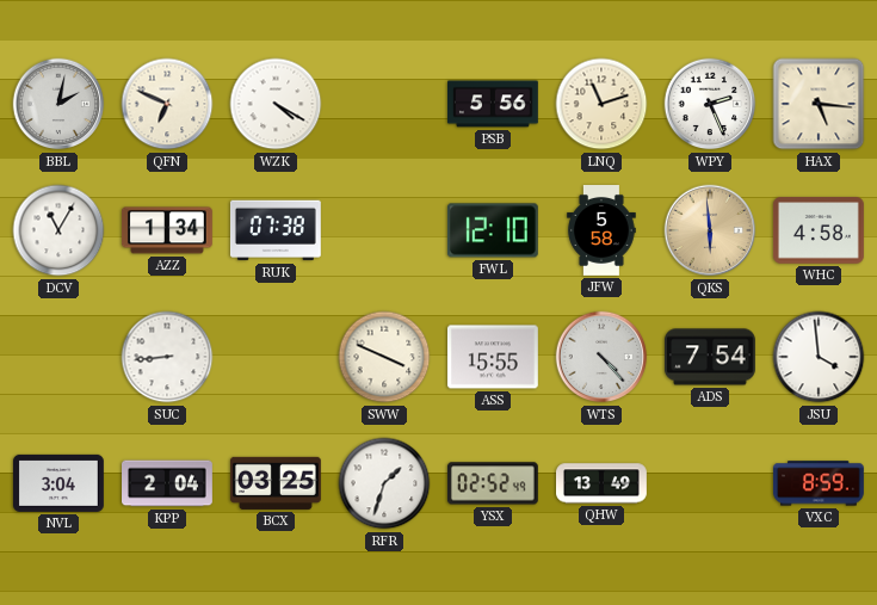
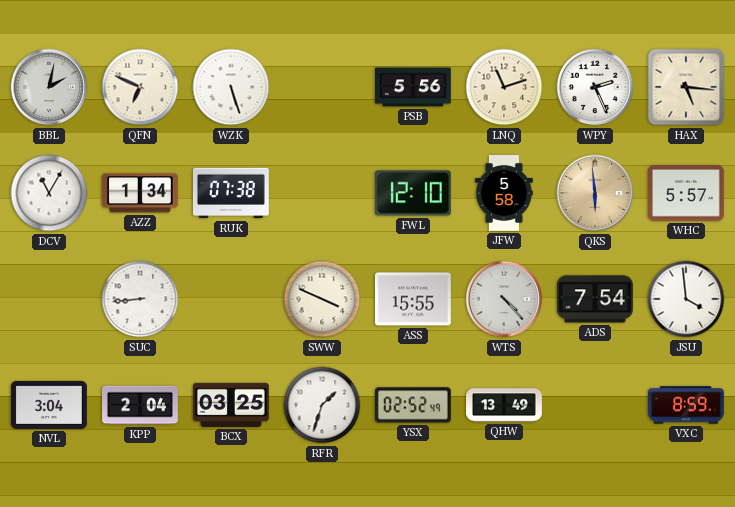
WZK: 4:20 -> 5:27 (231, 87)
WHC: 4:58 -> 5:57 (686, 193)
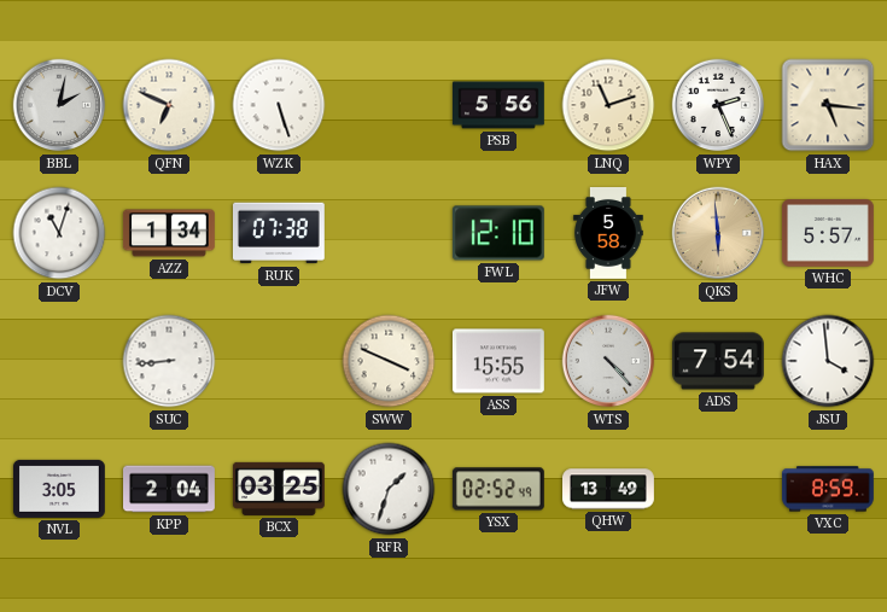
DCV: 11:05 -> 11:03 (59, 233)
NVL: 3:04 -> 3:05 (59, 489)
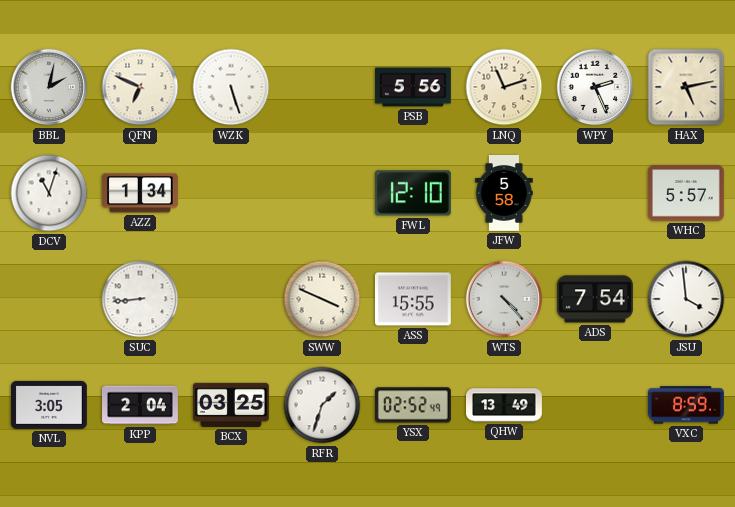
HAX: 5:16 -> 5:13 (686, 87)
RUK: 07:38 -> none (279, 233)
QKS: 5:59 -> none (718, 233)
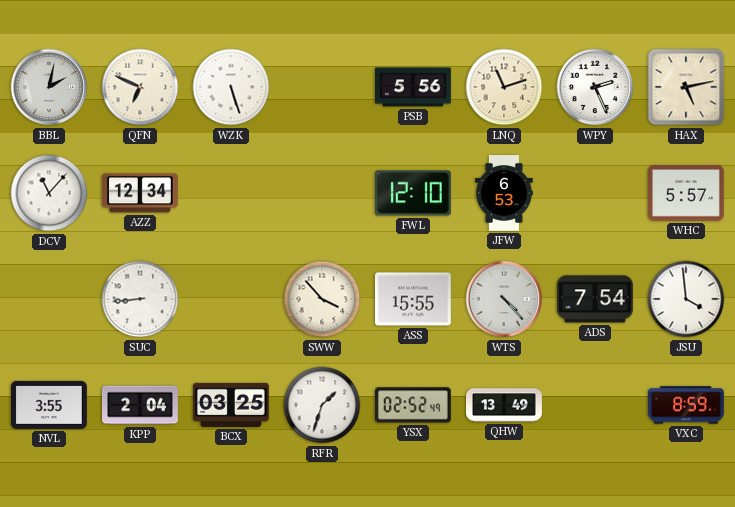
DCV: 11:03 -> 11:07 (49, 193)
AZZ: 1:34 -> 12:34 (141, 193)
JFW: 5:58 -> 6:53 (504, 194)
SWW: 3:49 -> 3:53 (322, 299)
NVL: 3:05 -> 3:55 (49, 405)
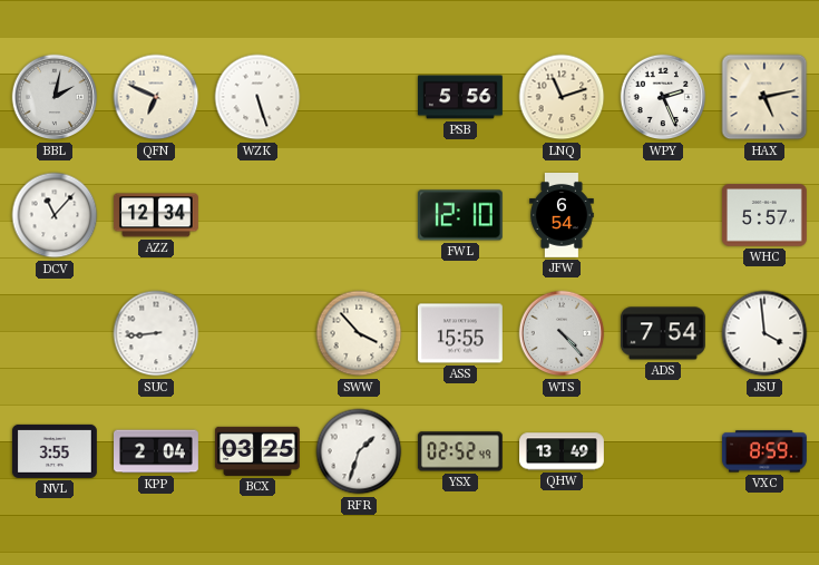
JFW: 6:53 -> 6:54 (562, 216)
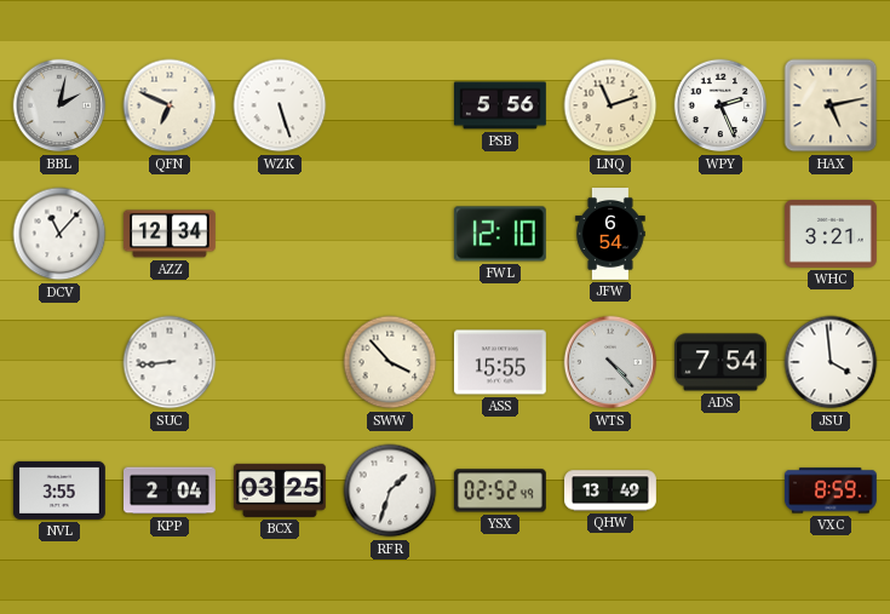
WHC: 5:57 -> 3:21 (831, 234)
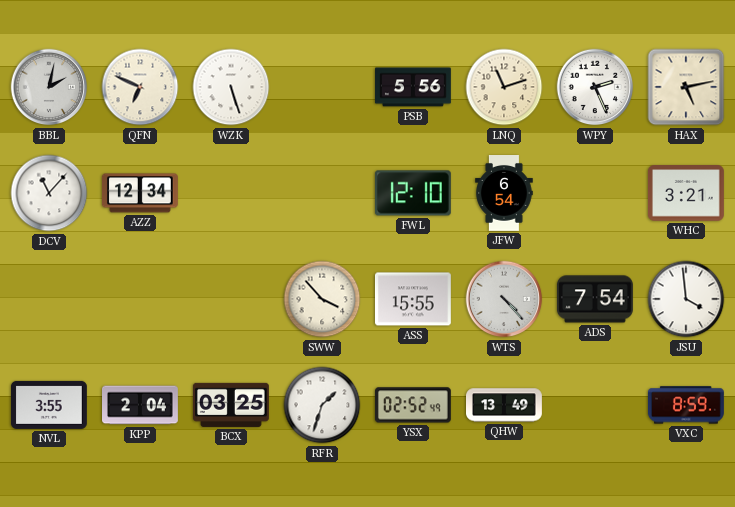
SUC: 8:44 -> none (170, 362)
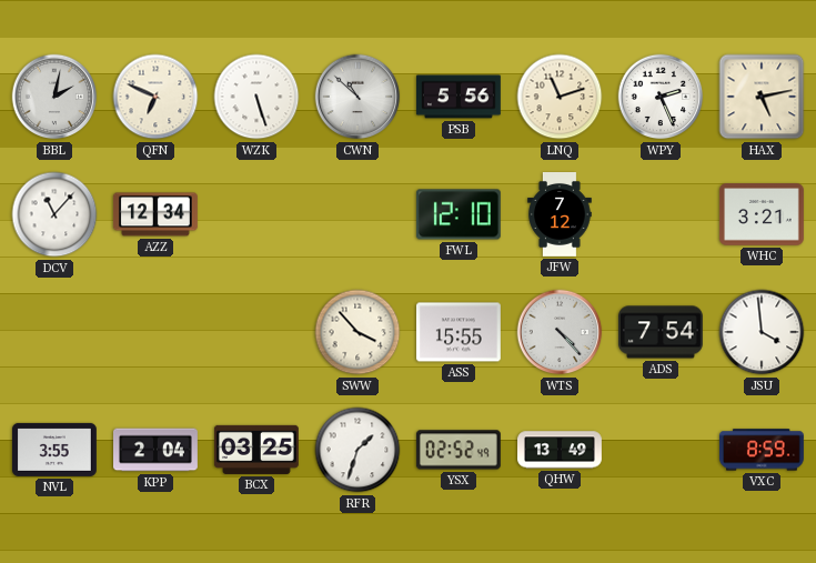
CWN: none -> 10:52 (357, 97)
JFW: 6:54 -> 7:12 (560, 215)
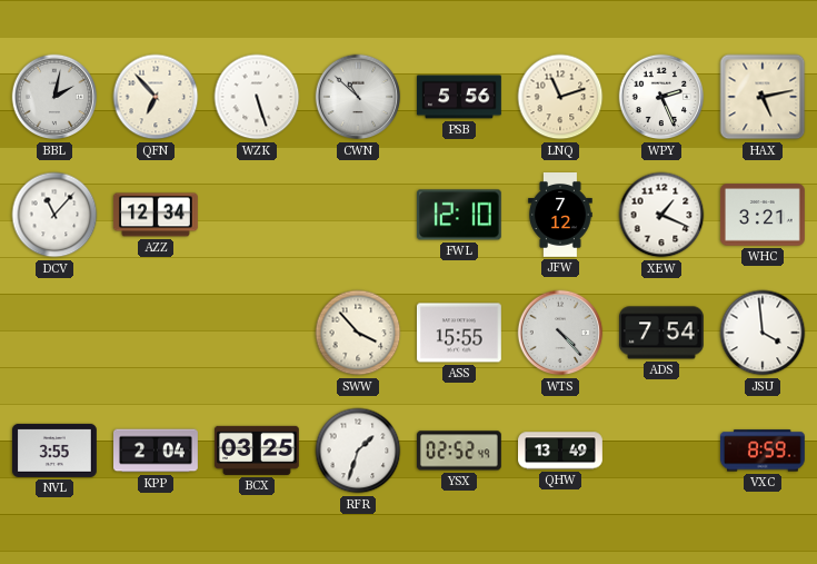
QFN: 6:49 -> 6:53 (156, 97)
XEW: none -> 1:19 (661, 215)
